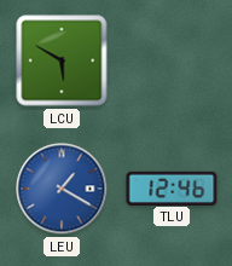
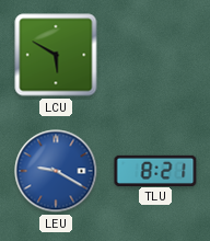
LEU: 1:20 -> 9:20 (56, 171)
TLU: 12:46 -> 8:21 (155, 170)
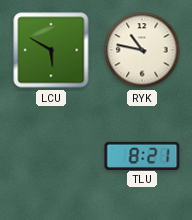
RYK: none -> 10:47 (142, 50)
LEU: 9:20 -> none (56, 171)
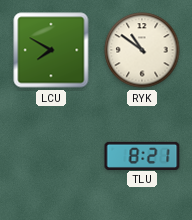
LCU: 5:50 -> 7:50 (51, 50)
RYK: 10:47 -> 10:51 (142, 50)
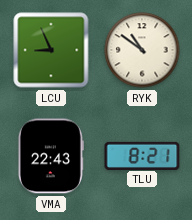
LCU: 7:50 -> 8:56 (51, 50)
VMA: none -> 22:43 (51, 156)
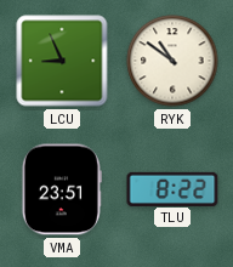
VMA: 22:43 -> 23:51 (62, 189)
TLU: 8:21 -> 8:22 (172, 188)
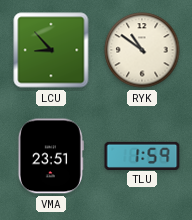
LCU: 8:56 -> 8:53 (51, 50)
TLU: 8:22 -> 1:59 (142, 155)
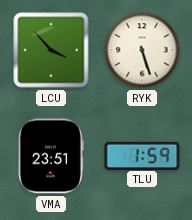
LCU: 8:53 -> 3:53 (51, 50)
RYK: 10:51 -> 5:27 (142, 50)
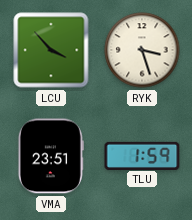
RYK: 5:27 -> 3:27 (142, 50)
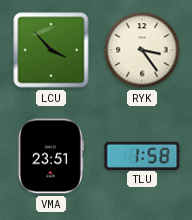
RYK: 3:27 -> 3:24 (142, 50)
TLU: 1:59 -> 1:58 (142, 155)
